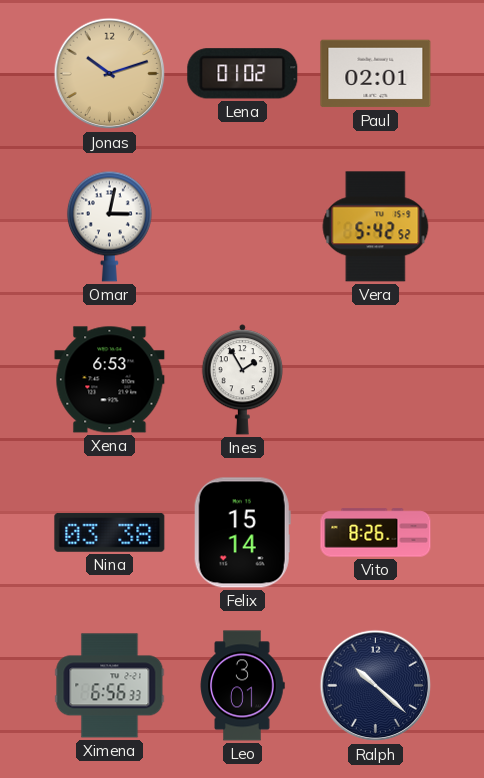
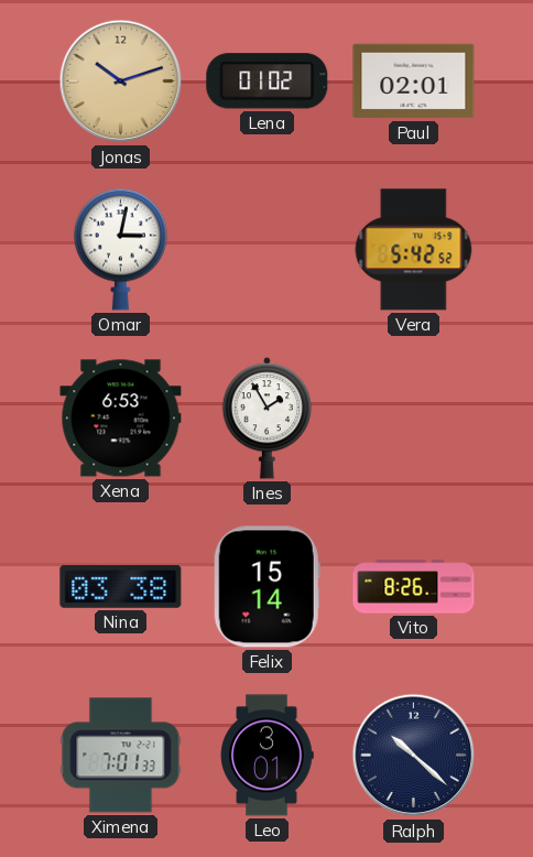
Ximena: 6:56 -> 7:01 (121, 756)
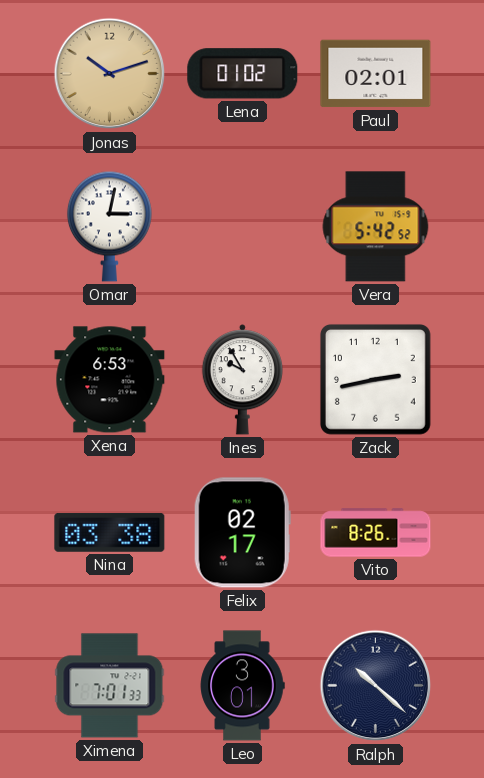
Ines: 1:55 -> 9:55 (242, 380)
Zack: none -> 2:43 (375, 379)
Felix: 15:14 -> 02:17 (242, 533)
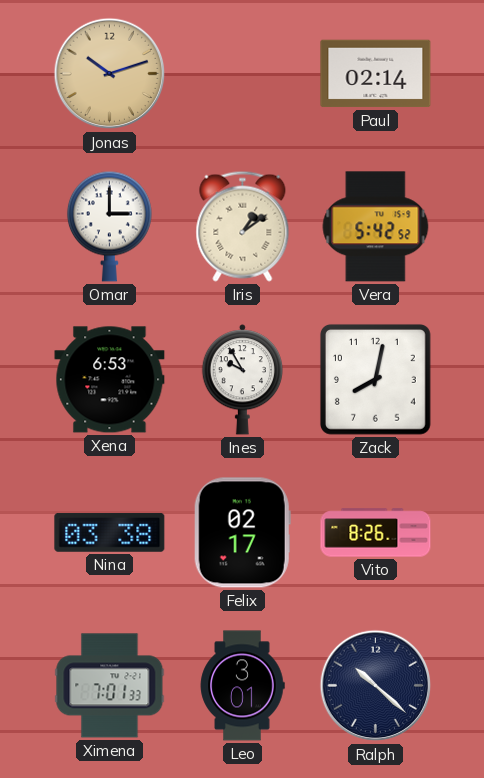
Lena: 01:02 -> none (243, 74)
Paul: 02:01 -> 02:14 (376, 74)
Omar: 3:02 -> 3:00 (109, 226)
Iris: none -> 1:09 (243, 226)
Zack: 2:43 -> 8:02 (375, 379)
